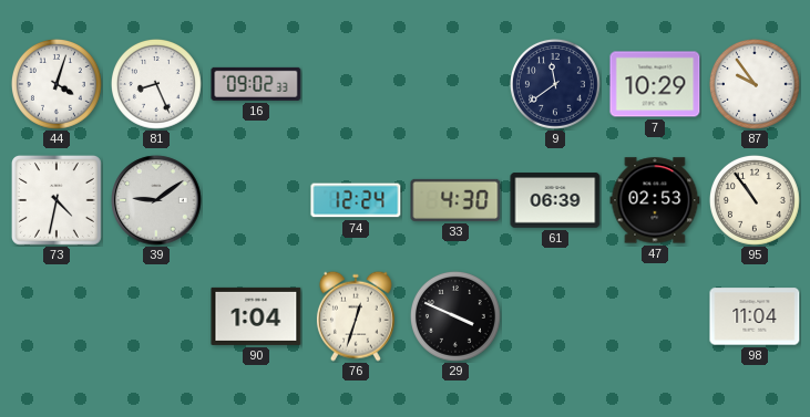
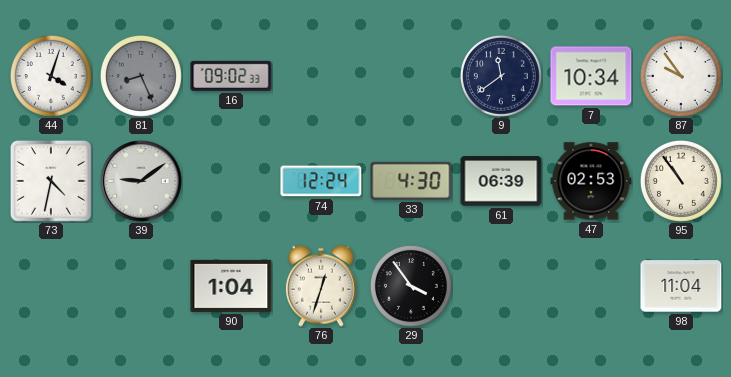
81 dial: white -> grey (141, 76)
7: 10:29 -> 10:34 (591, 76)
29: 3:49 -> 3:54 (411, 286)
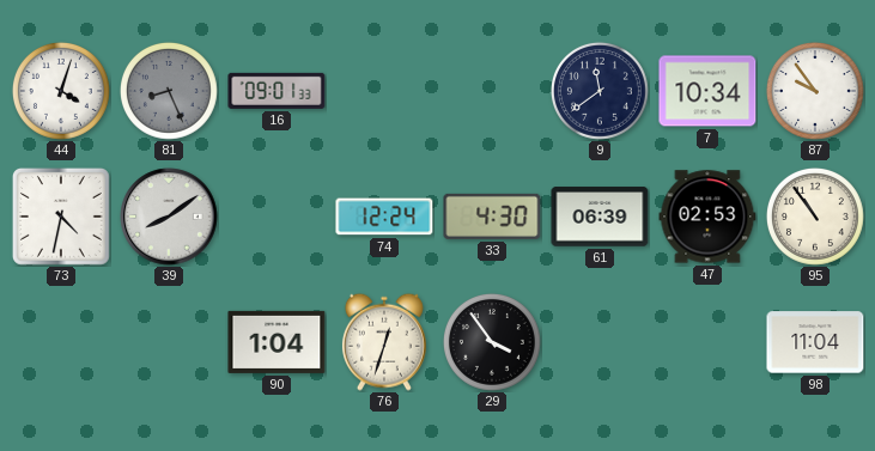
16: 09:02 -> 09:01 (277, 91)
39: 9:09 -> 8:09 (169, 217)
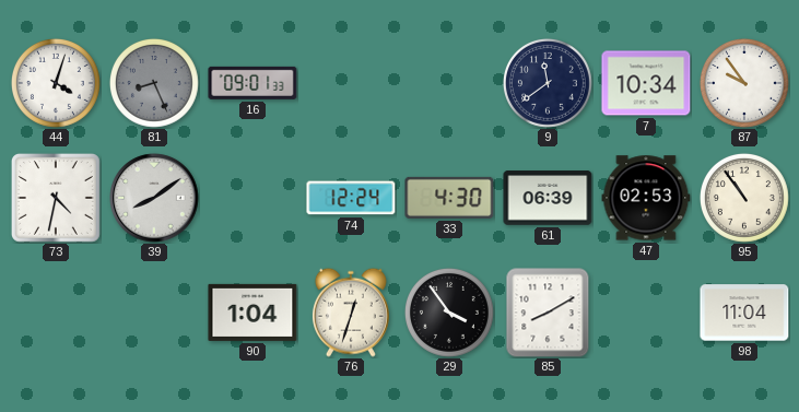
85: none -> 8:10 (548, 313)
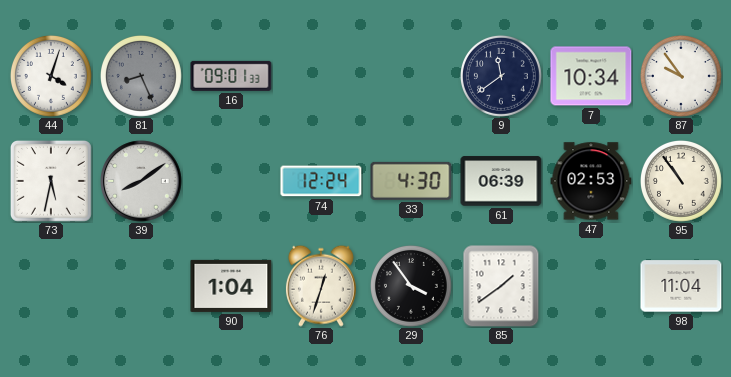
73: 4:32 -> 5:32 (51, 181)
85: 8:10 -> 1:39 (501, 286)
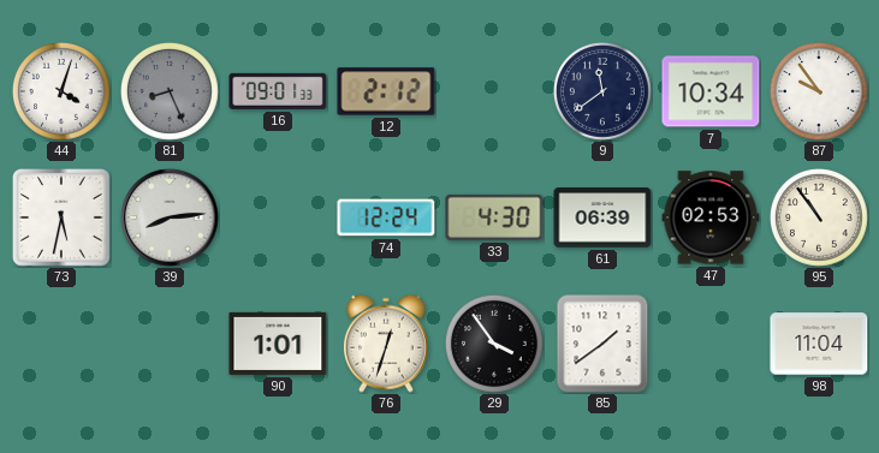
12: none -> 2:12 (386, 91)
39: 8:09 -> 8:14 (170, 217)
90: 1:04 -> 1:01 (278, 344)
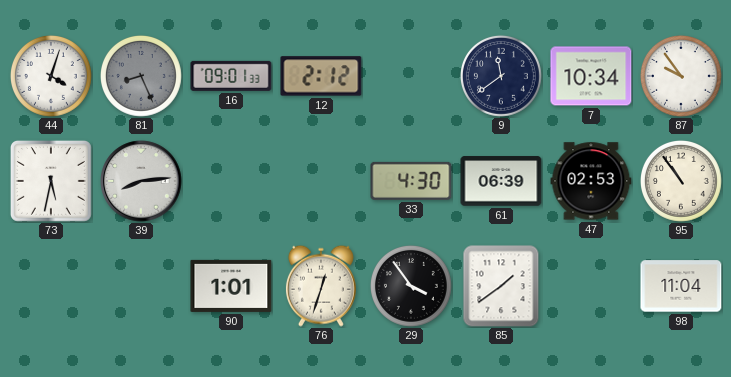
74: 12:24 -> none (386, 217)
